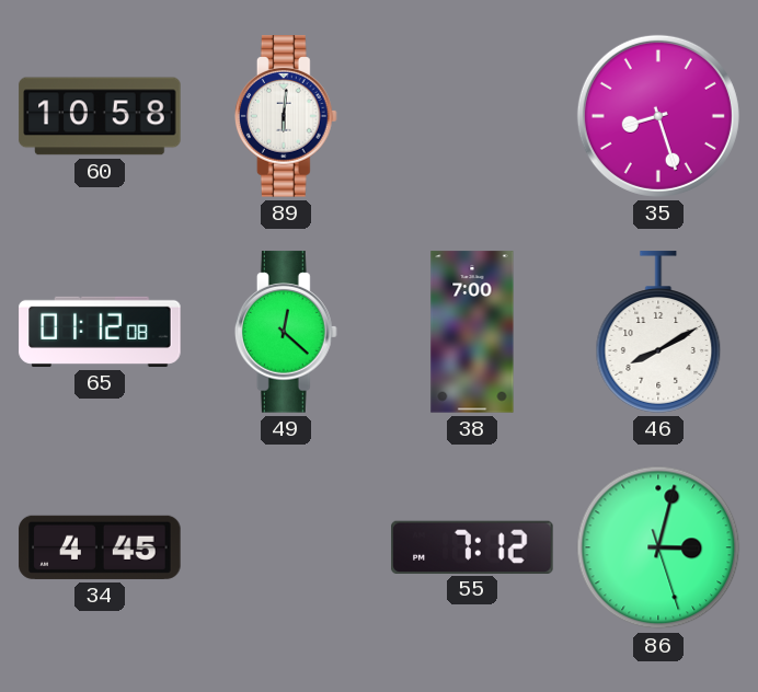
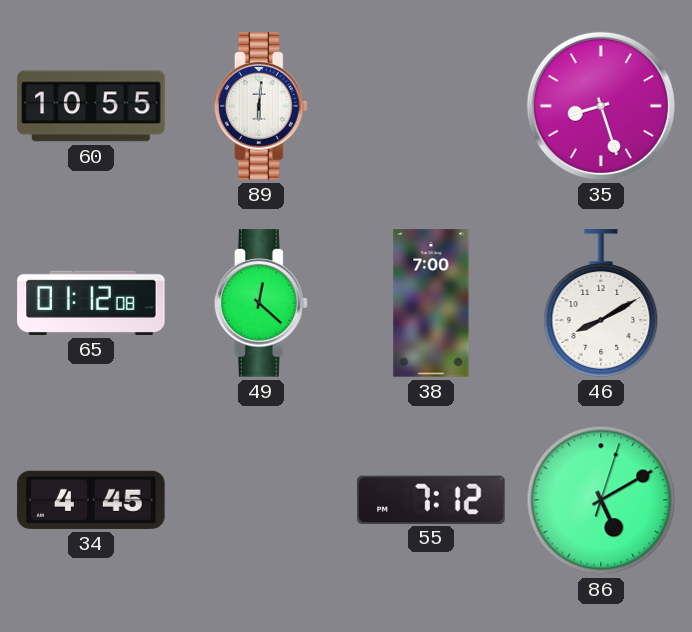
60: 10:58 -> 10:55 (91, 106)
86: 3:02 -> 5:10 (601, 500)
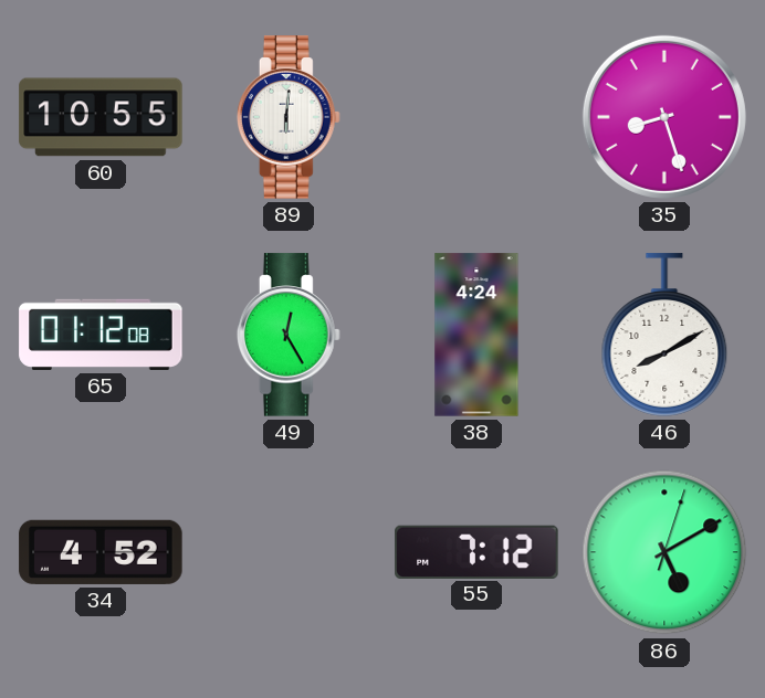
49: 12:22 -> 12:25 (289, 335)
38: 7:00 -> 4:24 (476, 335)
34: 4:45 -> 4:52 (101, 552)
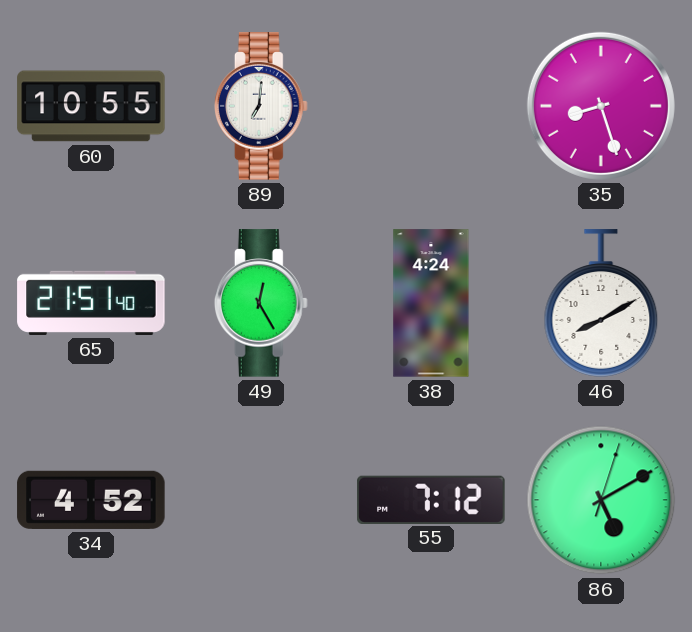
89: 6:01 -> 7:01 (261, 106)
65: 01:12 -> 21:51 (91, 303)
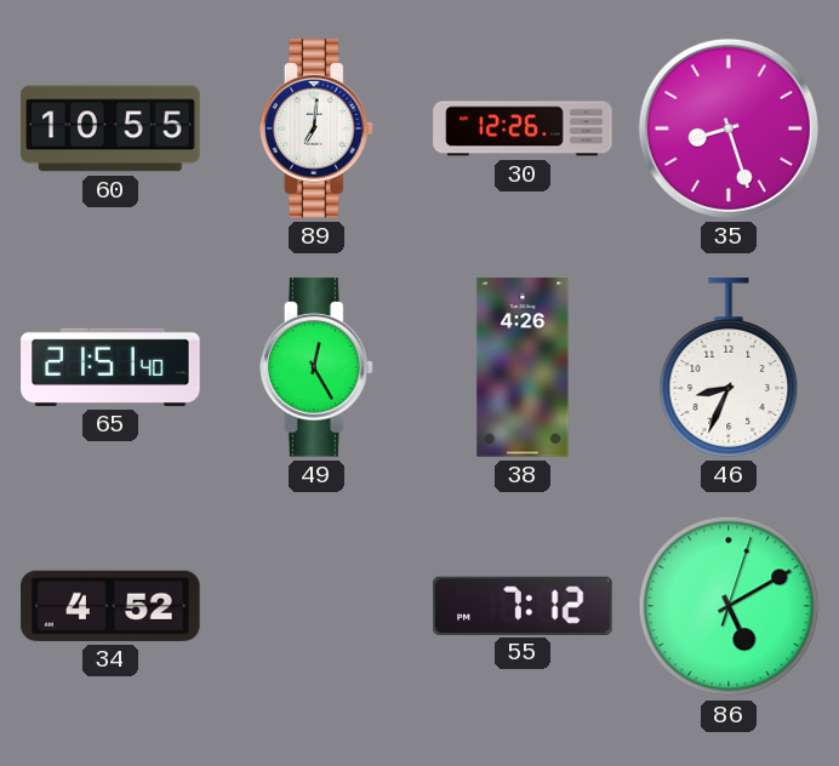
30: none -> 12:26 (523, 128)
38: 4:24 -> 4:26 (523, 367)
46: 8:10 -> 8:34 (729, 367)
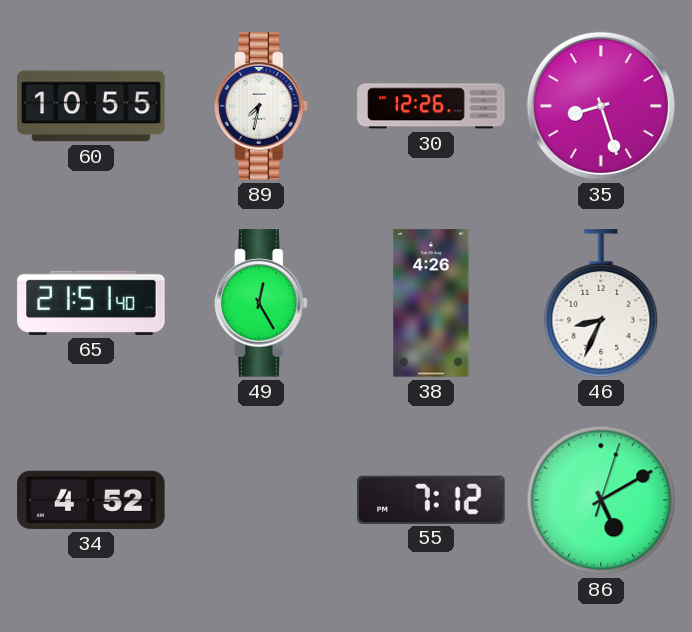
89: 7:01 -> 7:32 (261, 106)
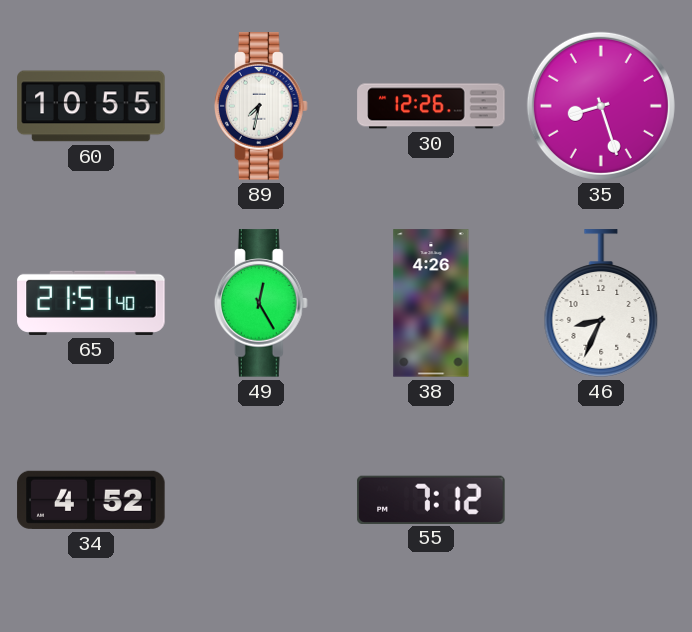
86: 5:10 -> none (601, 500)
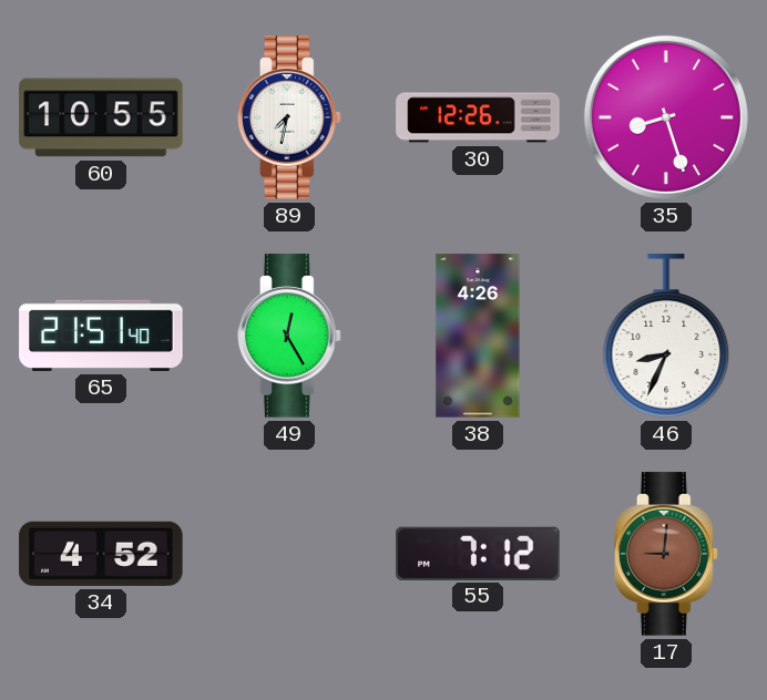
17: none -> 9:01 (666, 554)
